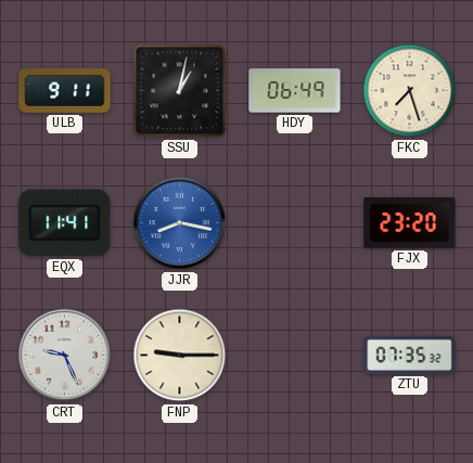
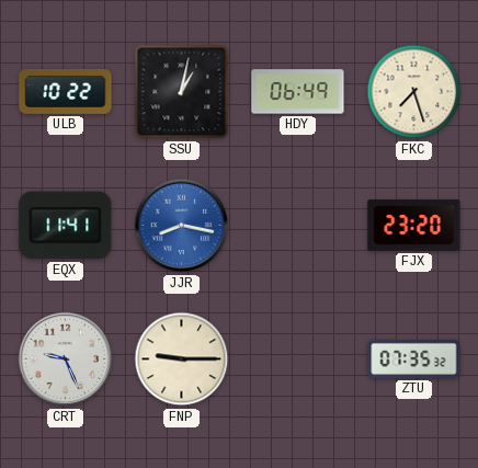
ULB: 9:11 -> 10:22 (66, 92)
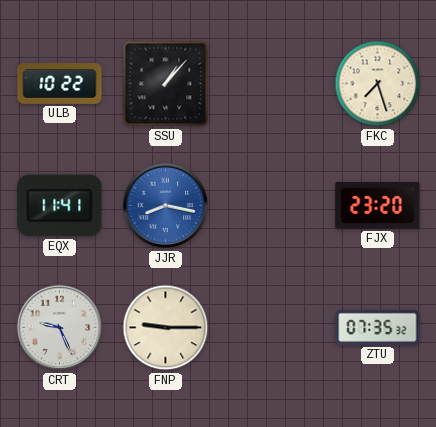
SSU: 1:02 -> 1:07 (166, 84)
HDY: 06:49 -> none (298, 92)
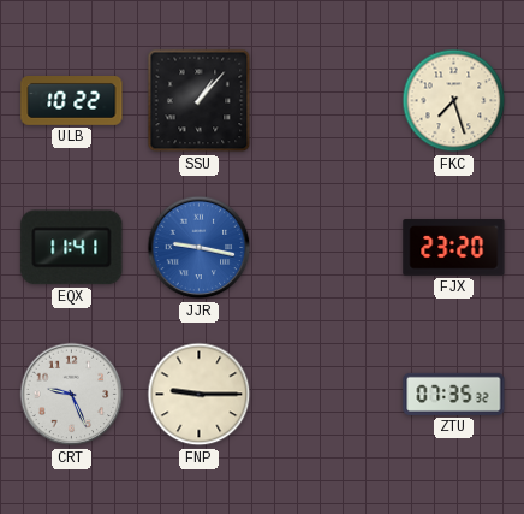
JJR: 8:17 -> 9:17 (200, 248)
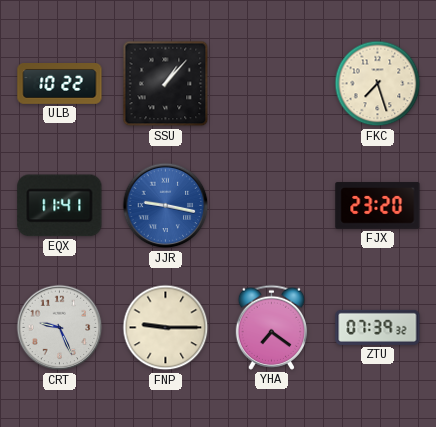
YHA: none -> 7:21 (272, 327)
ZTU: 07:35 -> 07:39 (378, 327)
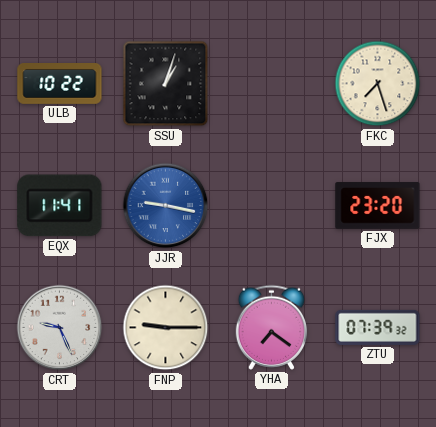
SSU: 1:07 -> 1:03 (166, 84)
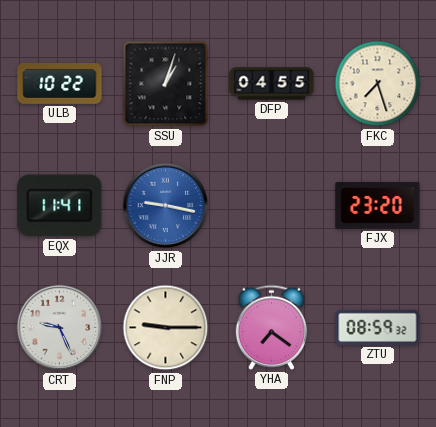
DFP: none -> 04:55 (272, 84)
ZTU: 07:39 -> 08:59 (378, 327)
